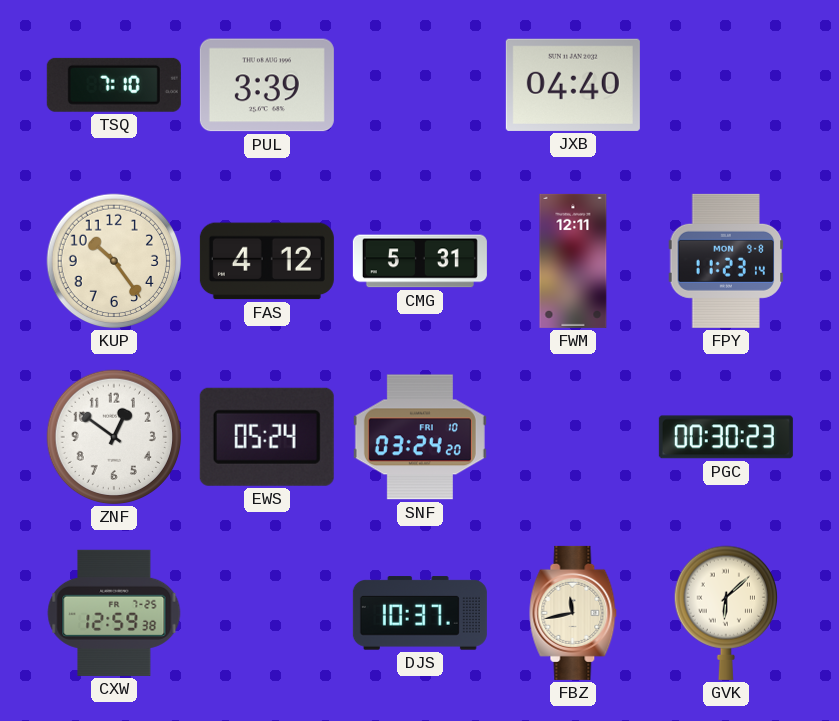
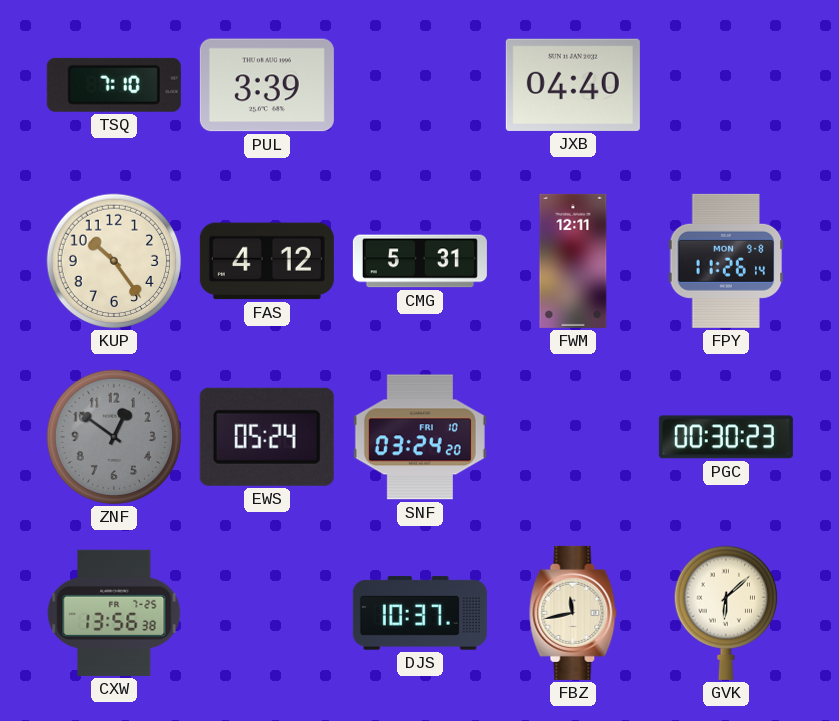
FPY: 11:23 -> 11:26 (726, 261)
ZNF dial: white -> grey (114, 437)
CXW: 12:59 -> 13:56 (114, 613)
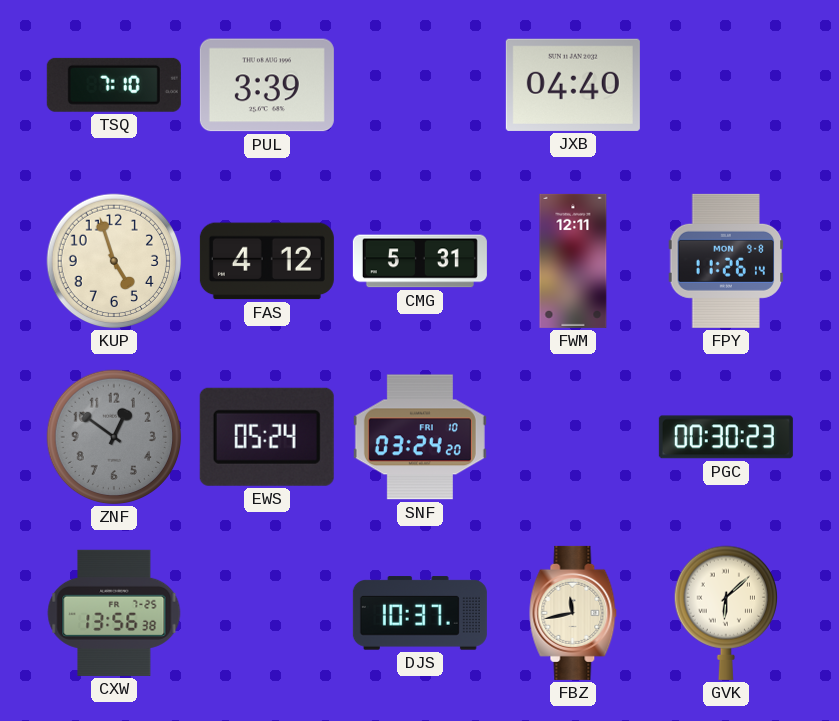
KUP: 10:24 -> 4:57 (114, 261)
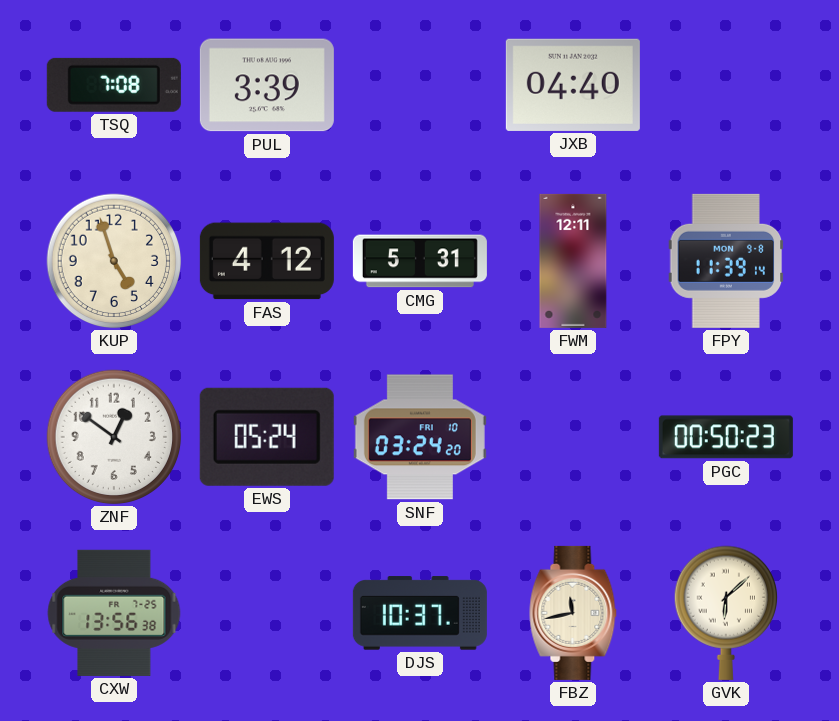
TSQ: 7:10 -> 7:08 (114, 85)
FPY: 11:26 -> 11:39 (726, 261)
ZNF dial: grey -> white (114, 437)
PGC: 00:30 -> 00:50 (726, 437)
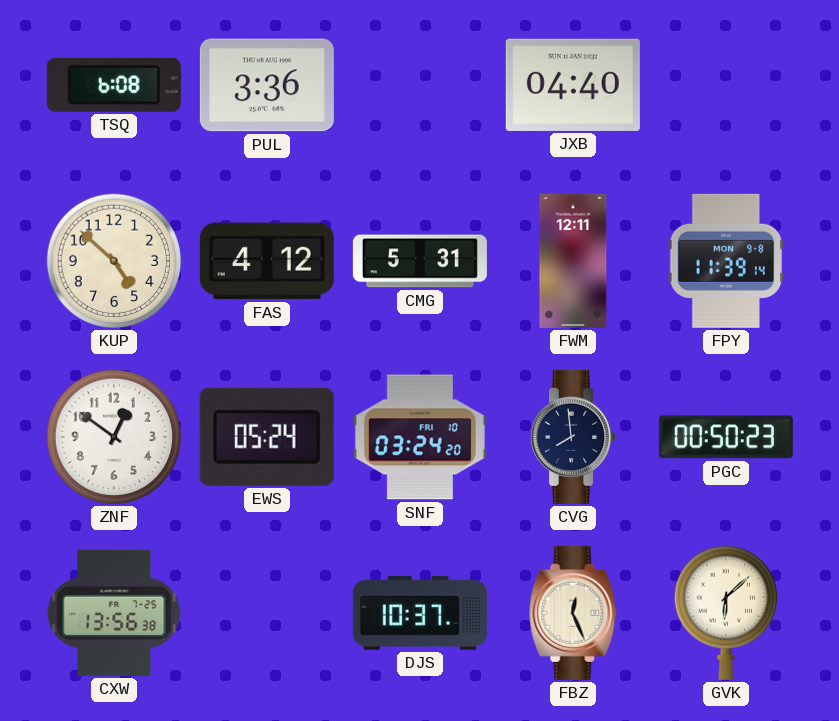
TSQ: 7:08 -> 6:08 (114, 85)
PUL: 3:39 -> 3:36 (267, 85)
KUP: 4:57 -> 4:52 (114, 261)
CVG: none -> 7:59 (573, 437)
FBZ: 11:43 -> 12:26 (573, 613)
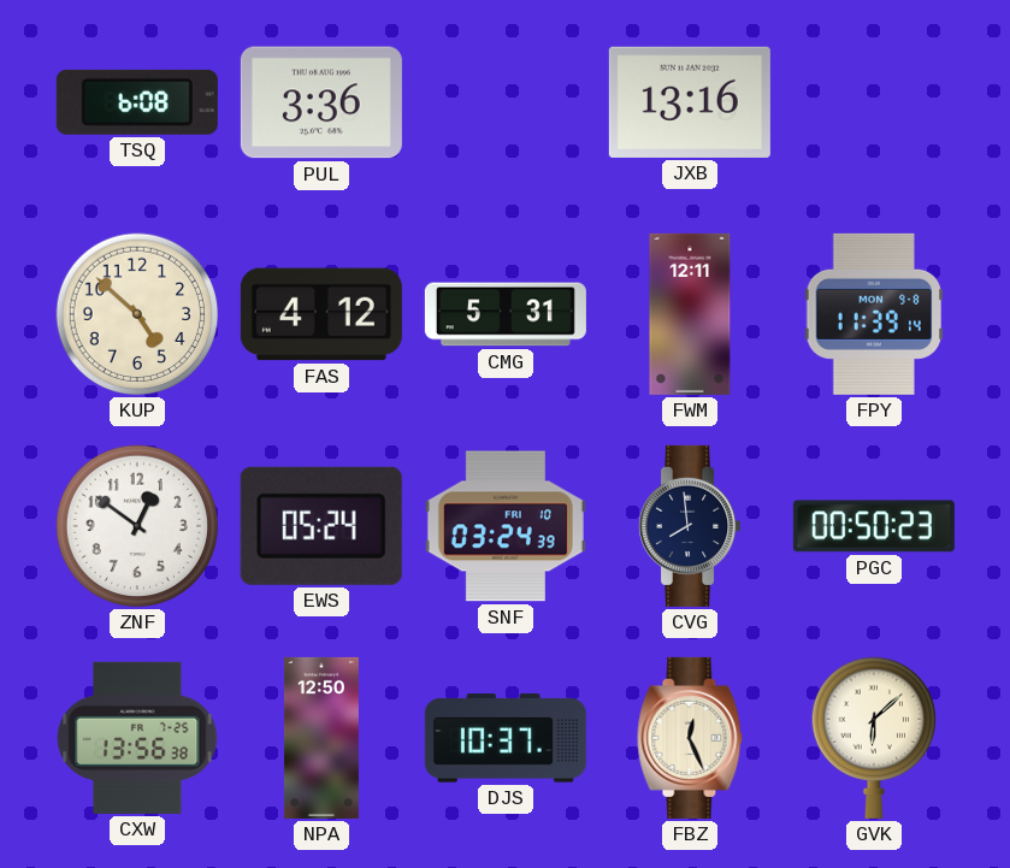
JXB: 04:40 -> 13:16 (690, 102)
SNF: 03:24:20 -> 03:24:39 (506, 526)
NPA: none -> 12:50 (321, 738)
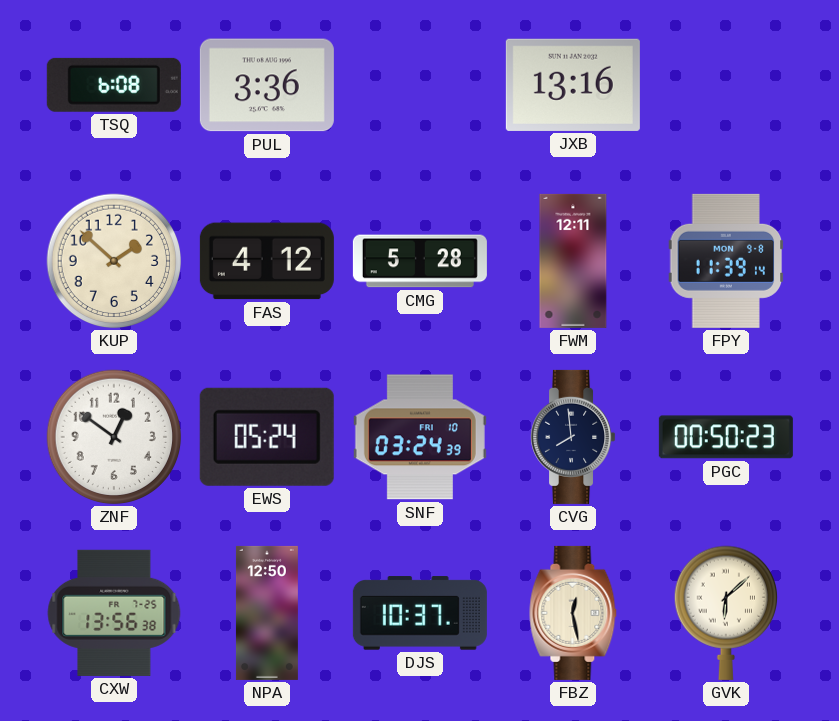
KUP: 4:52 -> 1:52 (114, 261)
CMG: 5:31 -> 5:28 (420, 261)
FBZ: 12:26 -> 12:28 (573, 613)
